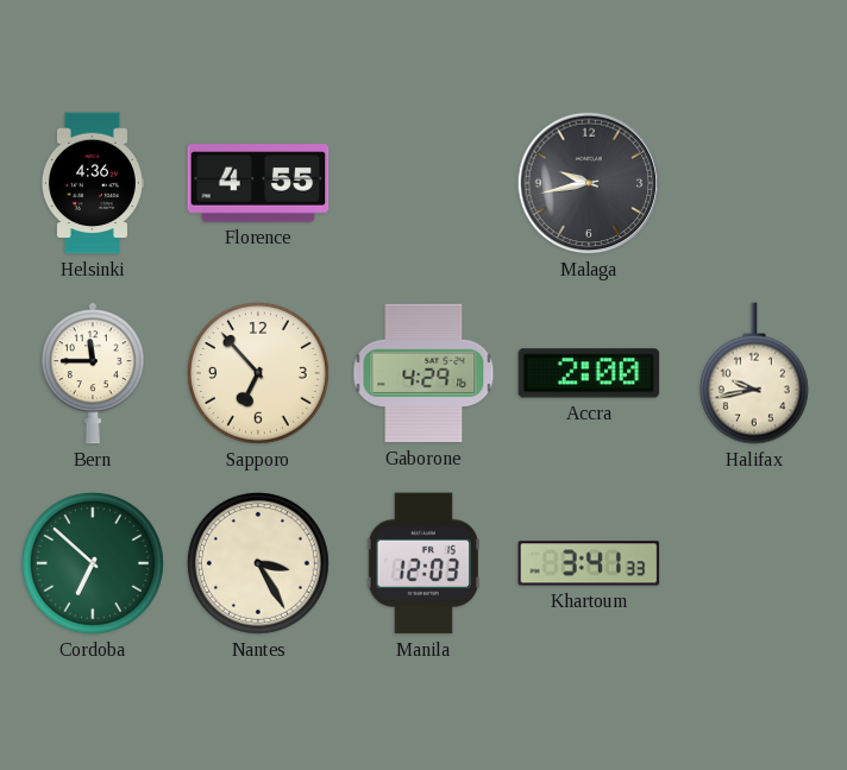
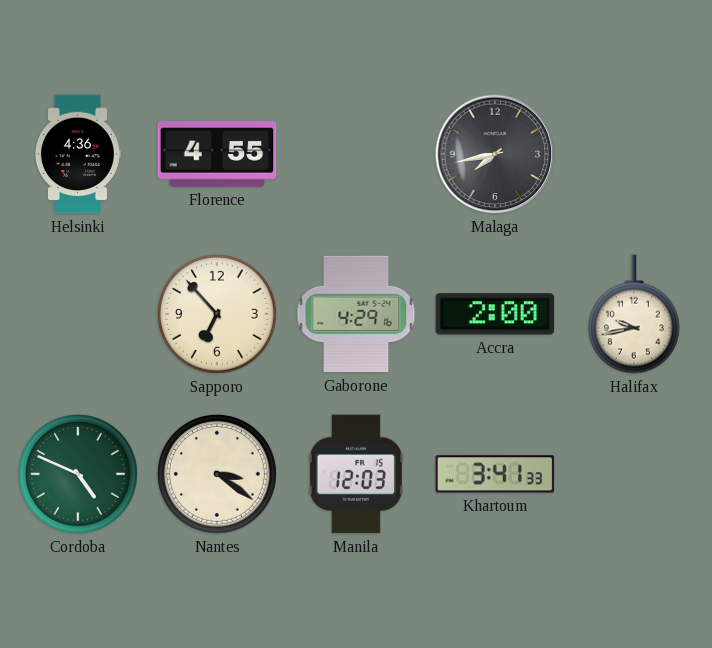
Malaga: 9:43 -> 7:43 (495, 154)
Bern: 11:45 -> none (93, 373)
Cordoba: 6:52 -> 4:49 (78, 474)
Nantes: 3:25 -> 3:21 (217, 474)
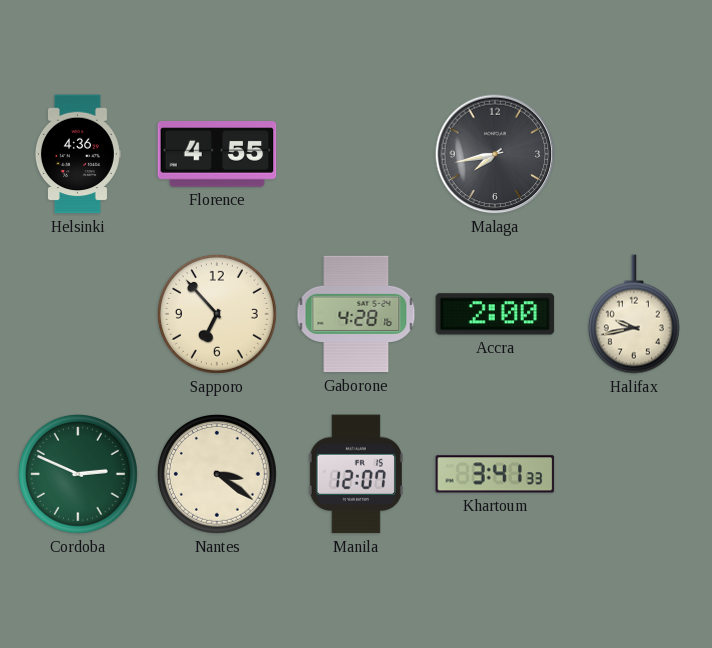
Gaborone: 4:29 -> 4:28 (356, 314)
Cordoba: 4:49 -> 2:49 (78, 474)
Manila: 12:03 -> 12:07 (356, 474)
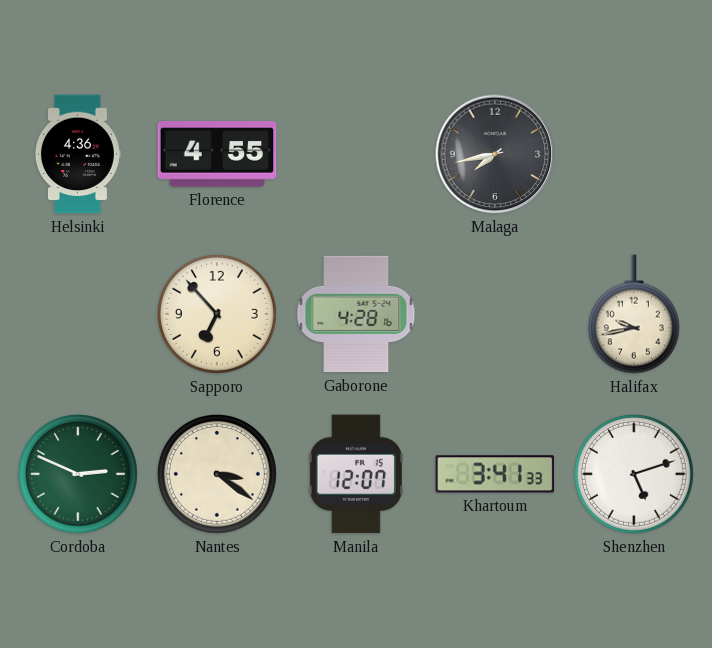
Accra: 2:00 -> none (495, 314)
Shenzhen: none -> 5:12 (634, 474)
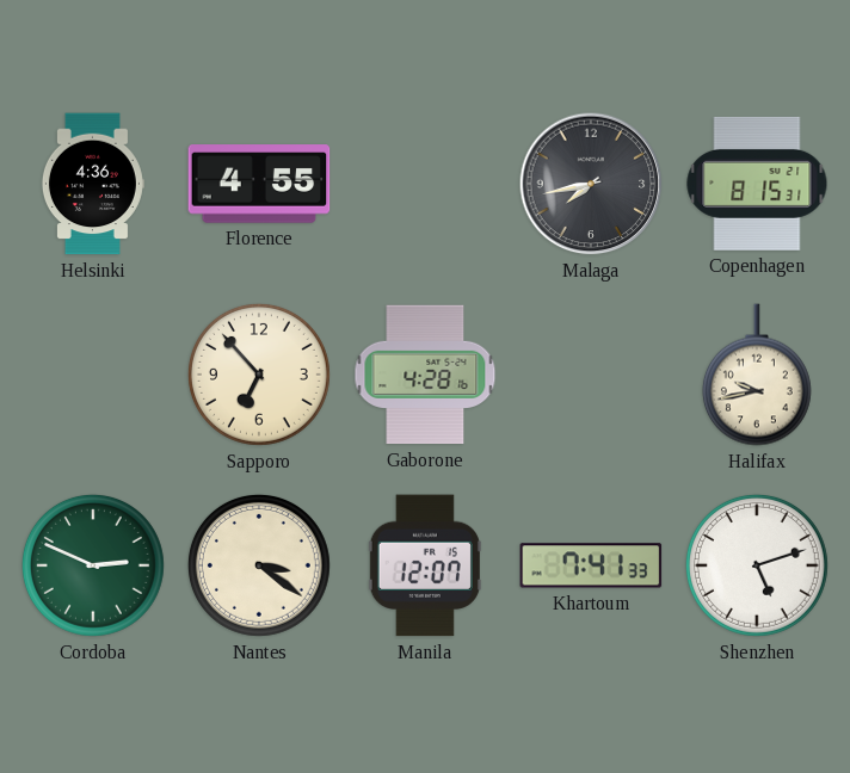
Copenhagen: none -> 8:15 (757, 184)
Khartoum: 3:41 -> 7:41 (591, 565)
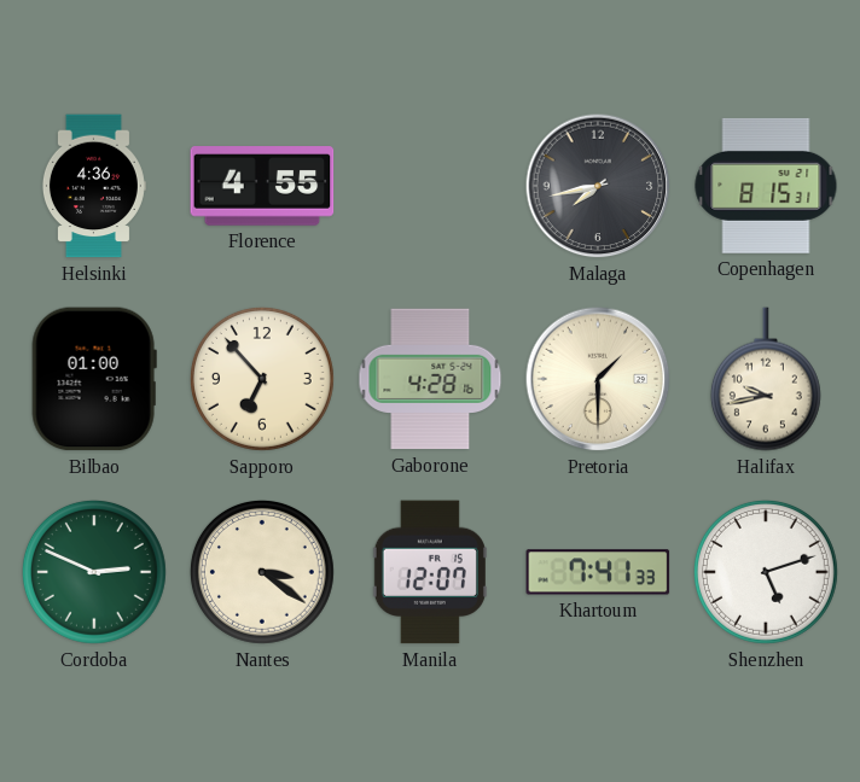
Bilbao: none -> 01:00 (94, 379)
Pretoria: none -> 1:30 (598, 379)
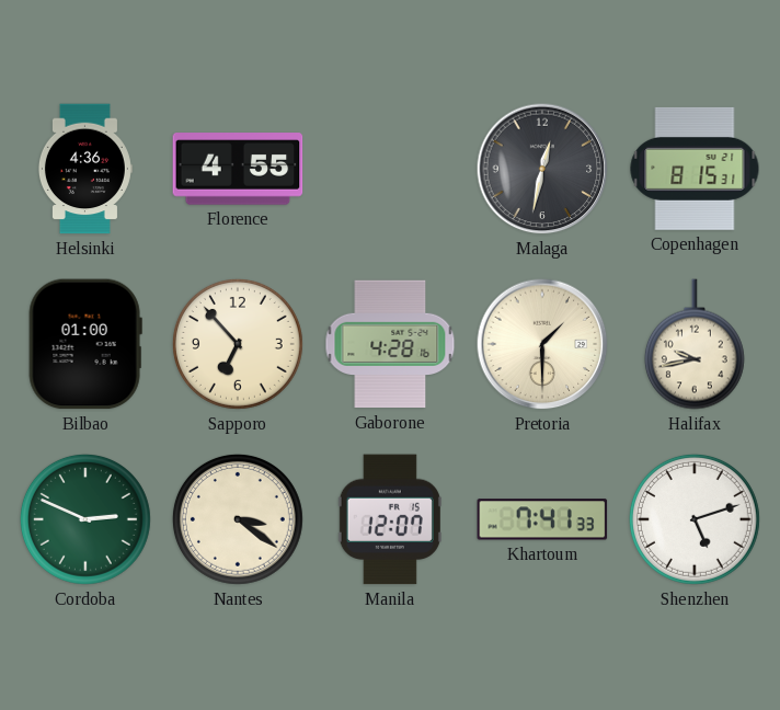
Malaga: 7:43 -> 12:32 (542, 169)
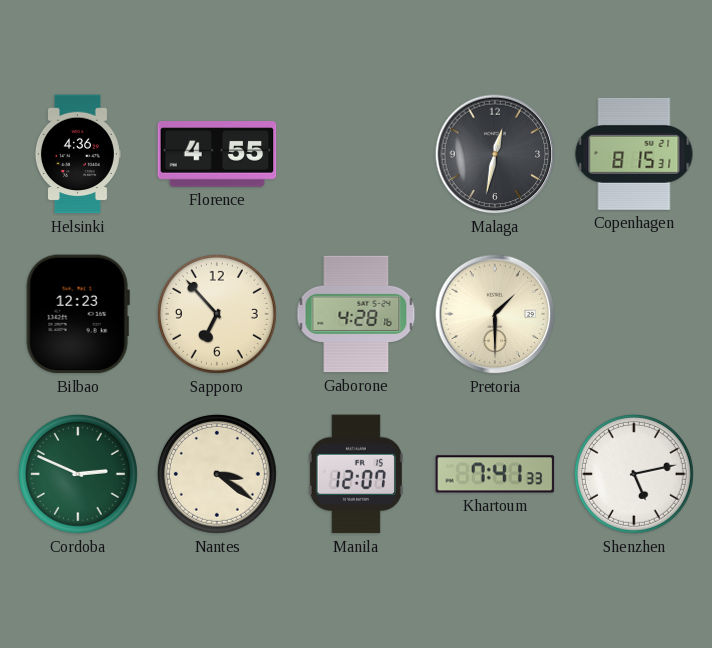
Bilbao: 01:00 -> 12:23 (78, 314)
Halifax: 9:43 -> none (695, 344)
Shenzhen: 5:12 -> 5:13 (634, 474)
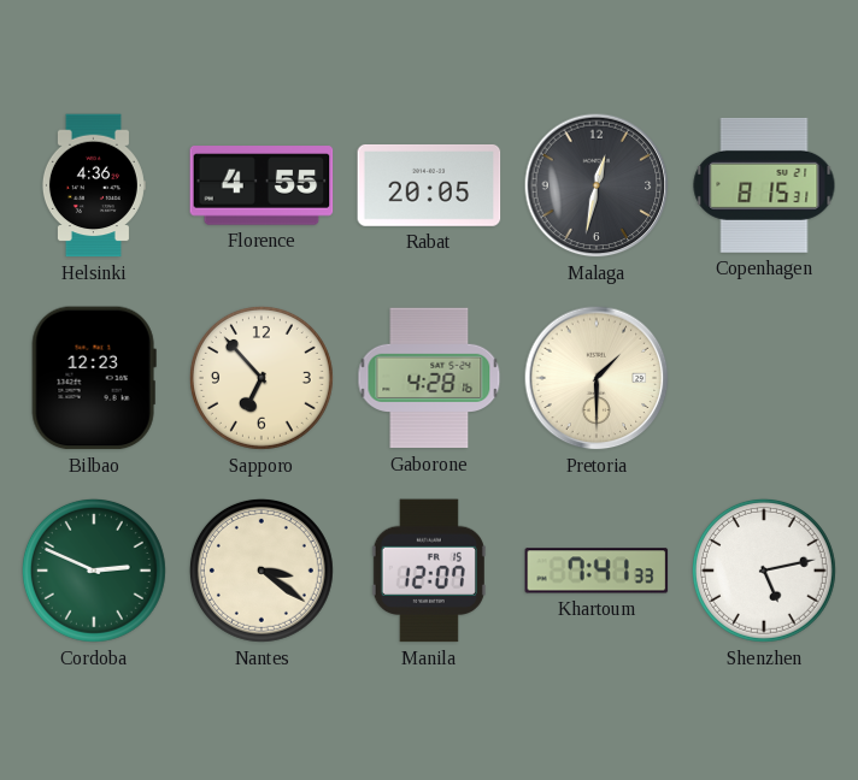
Rabat: none -> 20:05 (429, 185)
